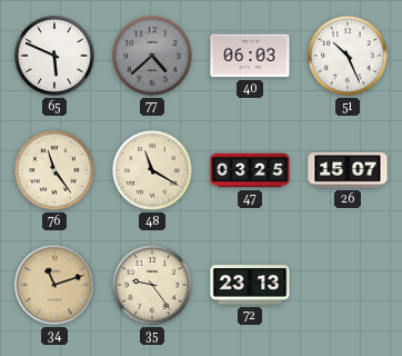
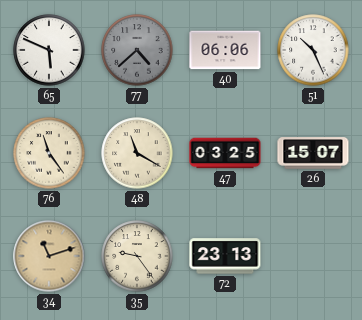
40: 06:03 -> 06:06 (225, 50)
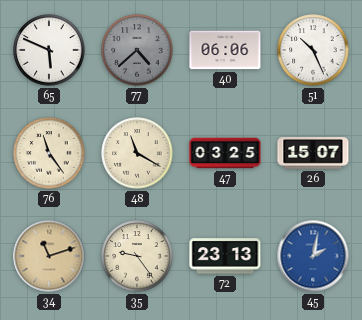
45: none -> 2:02 (313, 256)
